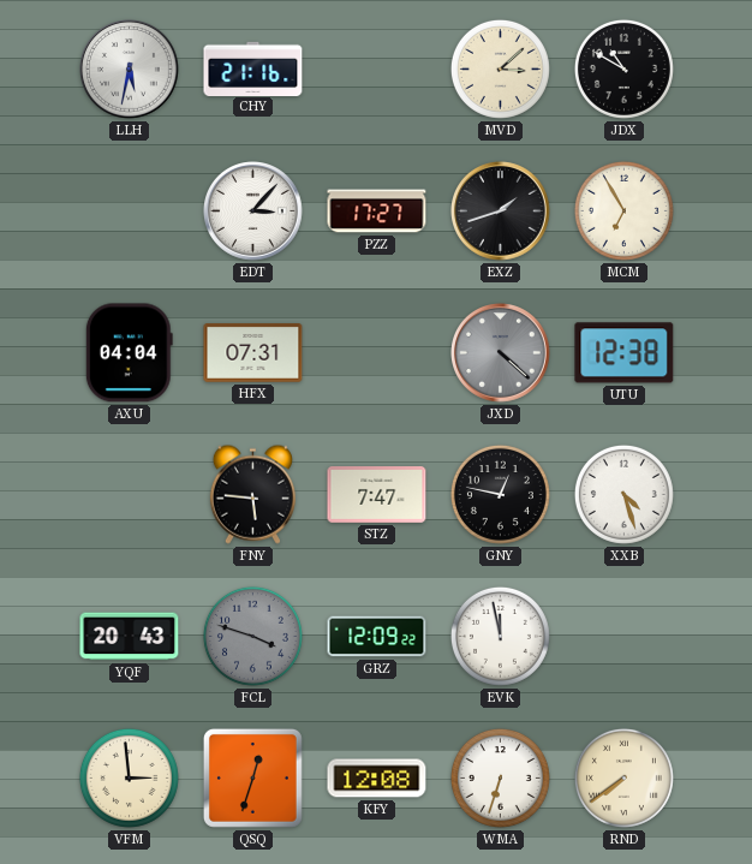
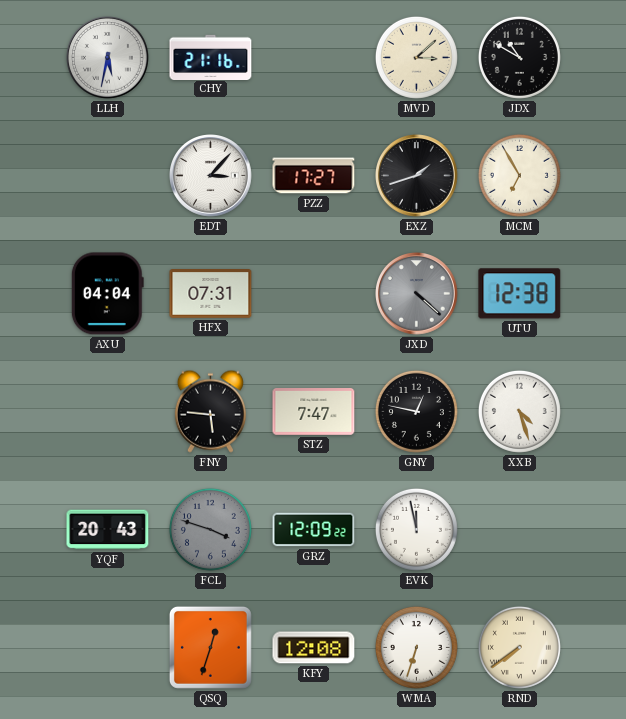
VFM: 2:59 -> none (129, 777)
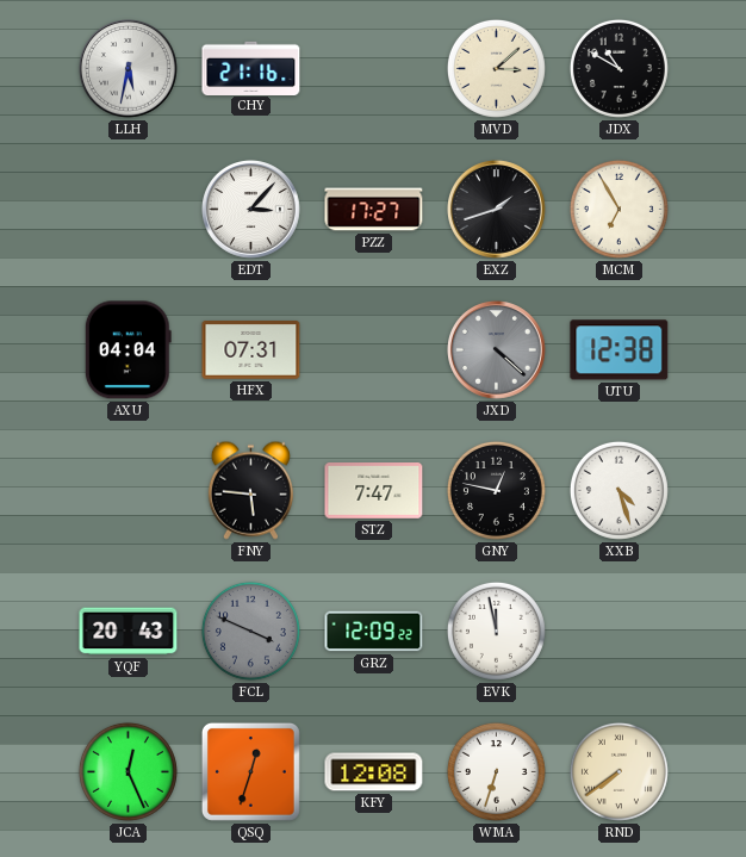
FCL: 3:48 -> 3:49 (250, 631)
JCA: none -> 12:26 (128, 771)
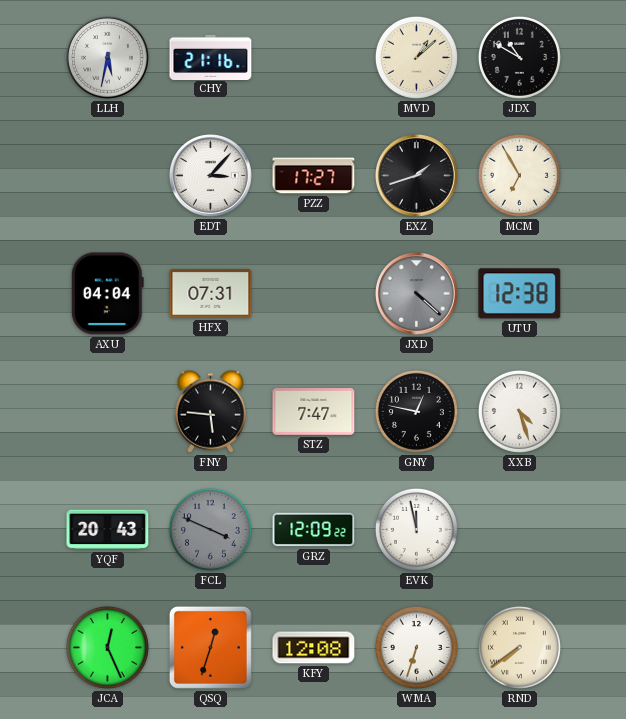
MVD: 3:08 -> 1:08 (416, 57)
